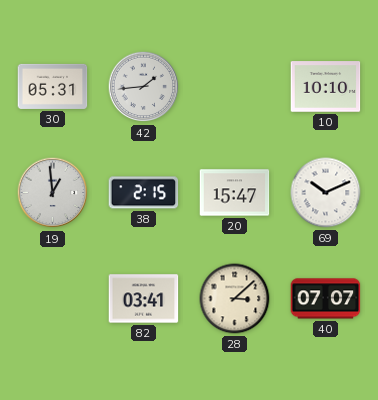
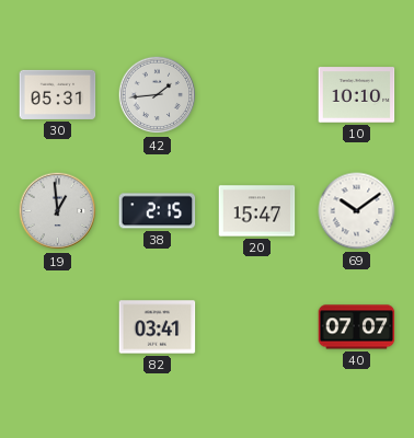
69: 10:11 -> 10:09 (357, 211)
28: 3:08 -> none (235, 299)
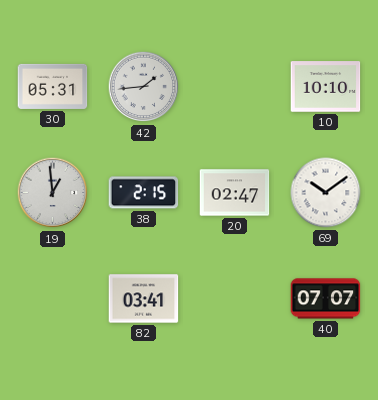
20: 15:47 -> 02:47 (235, 193)
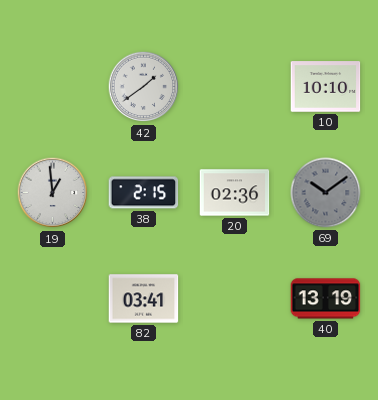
30: 05:31 -> none (53, 86)
42: 1:44 -> 1:39 (144, 87)
20: 02:47 -> 02:36 (235, 193)
69 dial: white -> grey (326, 193)
40: 07:07 -> 13:19 (326, 299)
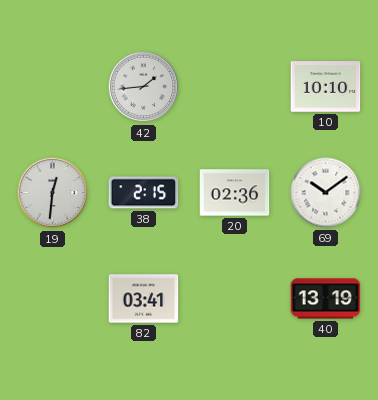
42: 1:39 -> 1:44 (144, 87)
19: 12:59 -> 12:31 (53, 193)
69 dial: grey -> white (326, 193)
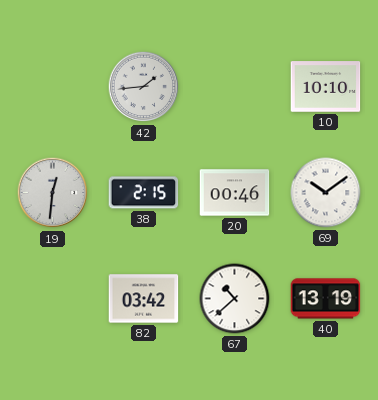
20: 02:36 -> 00:46 (235, 193)
82: 03:41 -> 03:42 (144, 299)
67: none -> 10:38 (235, 299)
